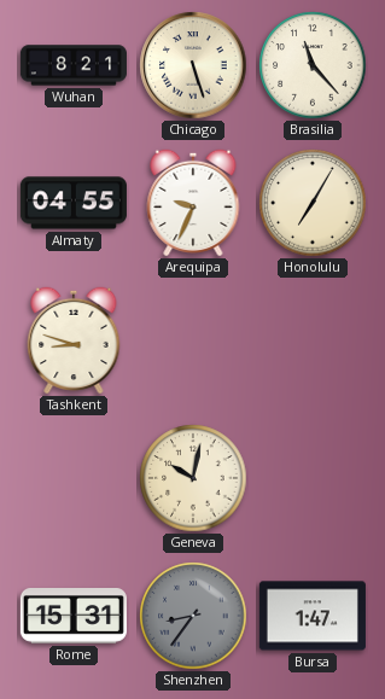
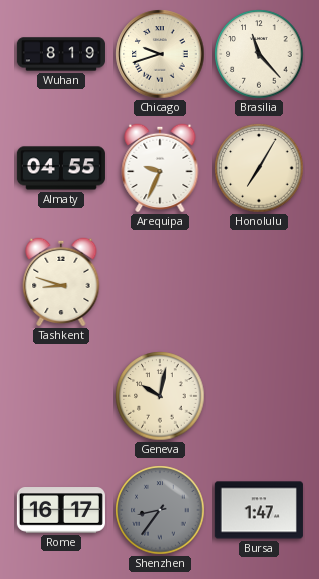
Wuhan: 8:21 -> 8:19 (61, 54)
Chicago: 5:27 -> 9:42 (160, 54)
Rome: 15:31 -> 16:17 (61, 511)
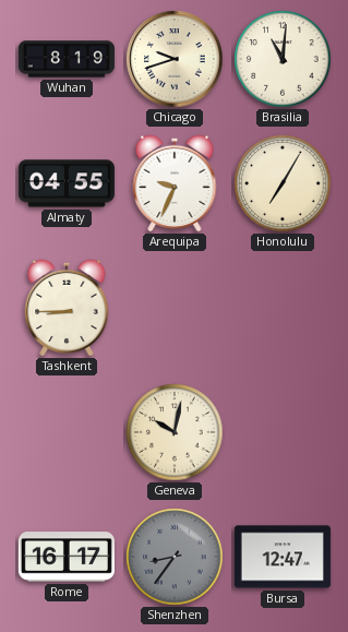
Brasilia: 11:23 -> 11:01 (283, 59)
Tashkent: 8:48 -> 8:45 (67, 308)
Bursa: 1:47 -> 12:47 (283, 557)
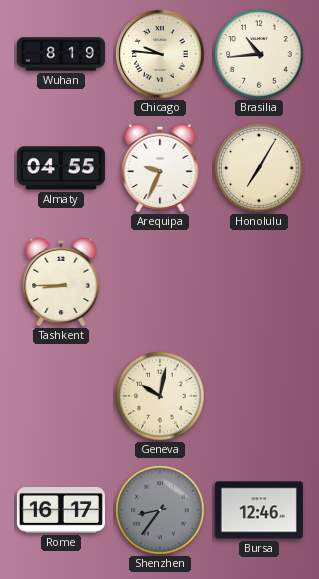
Chicago: 9:42 -> 9:46 (160, 54)
Brasilia: 11:01 -> 10:44 (259, 54)
Bursa: 12:47 -> 12:46 (259, 510)
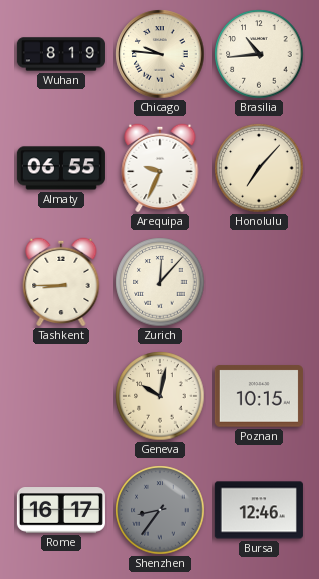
Almaty: 04:55 -> 06:55 (61, 168)
Honolulu: 7:05 -> 7:07 (259, 168)
Zurich: none -> 12:07 (160, 282)
Poznan: none -> 10:15 (259, 396)
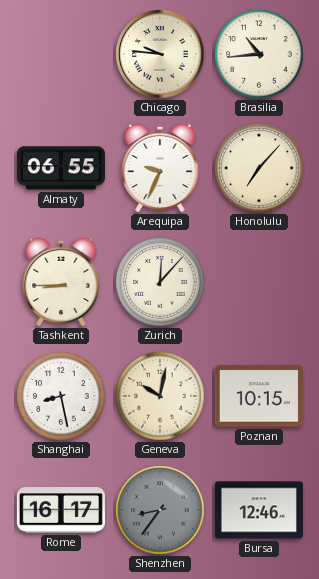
Wuhan: 8:19 -> none (61, 54)
Shanghai: none -> 8:28 (61, 396)
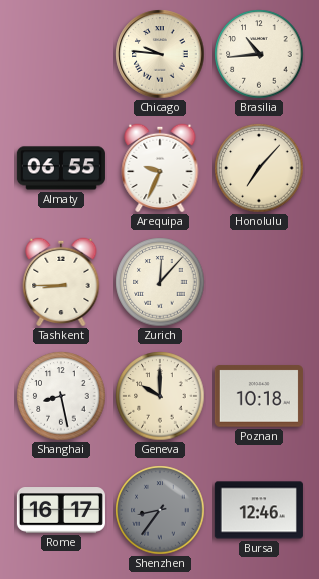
Geneva: 10:02 -> 10:00 (160, 396)
Poznan: 10:15 -> 10:18 (259, 396)
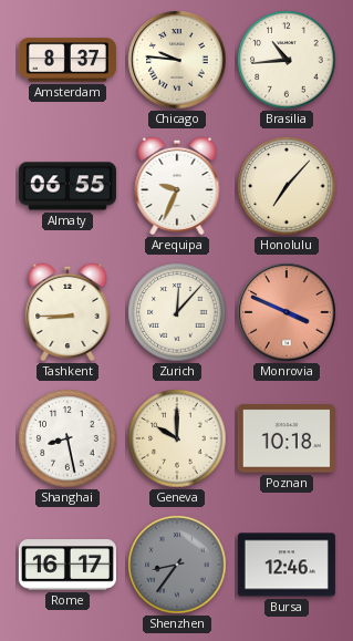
Amsterdam: none -> 8:37 (68, 60)
Monrovia: none -> 3:49 (287, 312)
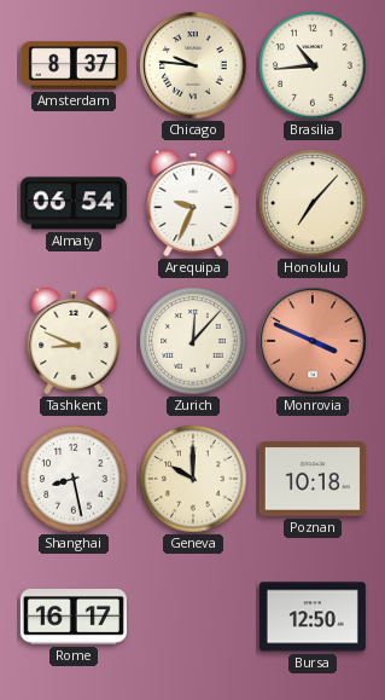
Almaty: 06:55 -> 06:54 (74, 203)
Tashkent: 8:45 -> 8:49 (74, 341)
Shenzhen: 8:36 -> none (177, 565)
Bursa: 12:46 -> 12:50 (313, 617)
